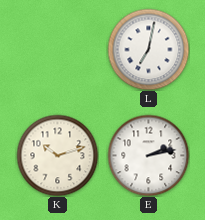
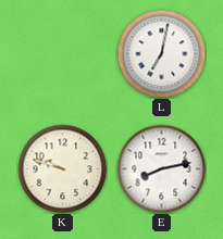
K: 10:12 -> 9:48 (62, 168)
E: 2:13 -> 8:13 (161, 168)
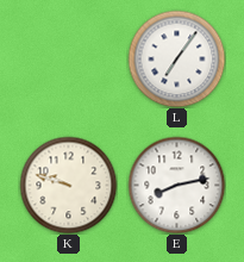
L: 7:02 -> 7:06 (176, 58)
